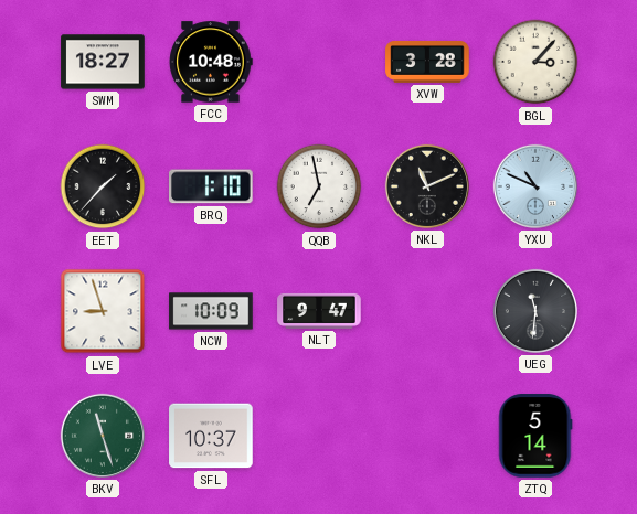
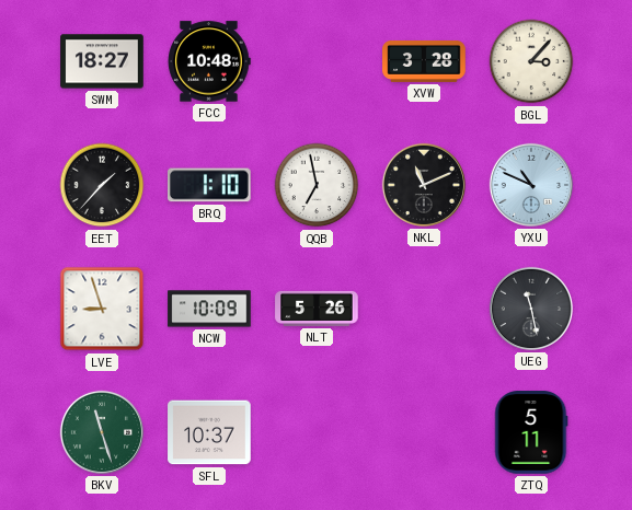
NLT: 9:47 -> 5:26 (317, 309)
UEG: 11:31 -> 11:28 (531, 309)
ZTQ: 5:14 -> 5:11 (531, 432)
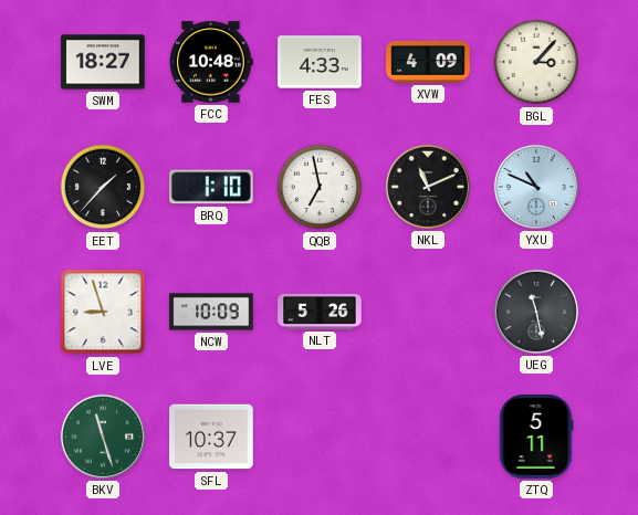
FES: none -> 4:33 (320, 62)
XVW: 3:28 -> 4:09 (428, 62)
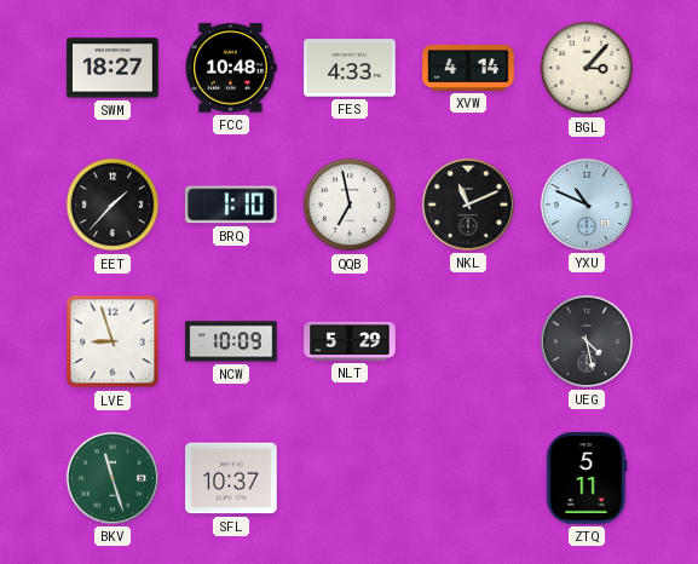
XVW: 4:09 -> 4:14 (468, 68)
NLT: 5:26 -> 5:29 (350, 341)
UEG: 11:28 -> 4:28 (587, 341)
